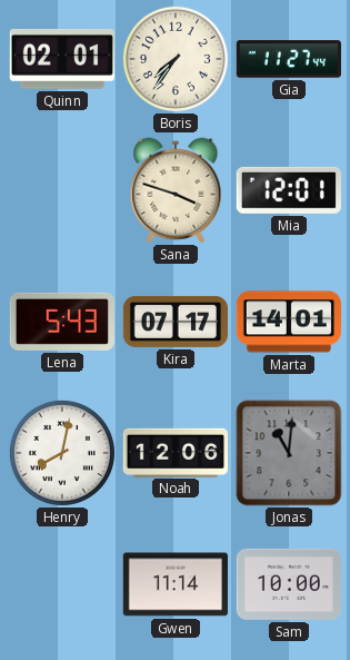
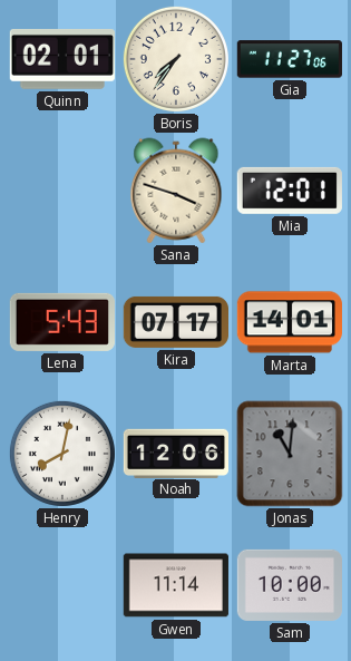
Gia: 11:27:44 -> 11:27:06 (290, 59)
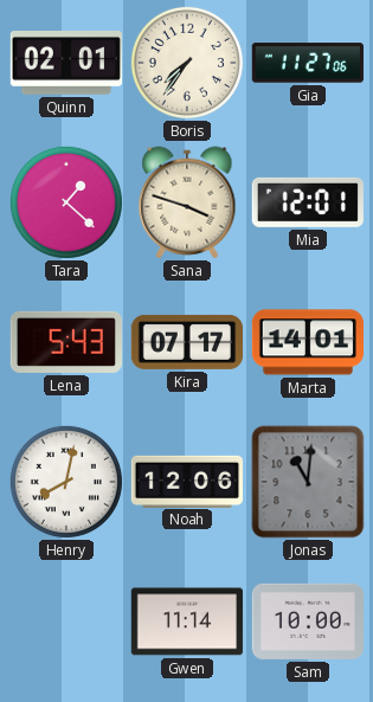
Tara: none -> 1:22 (66, 202)
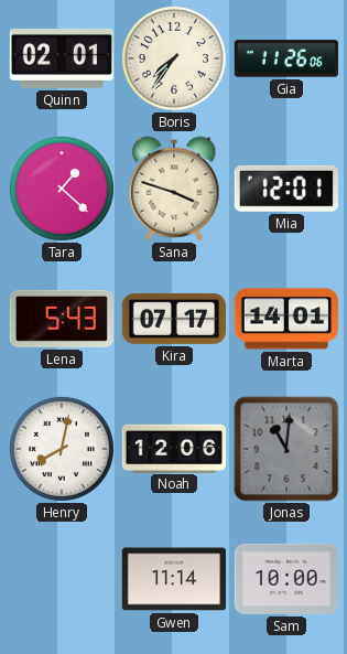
Gia: 11:27 -> 11:26 (286, 58)
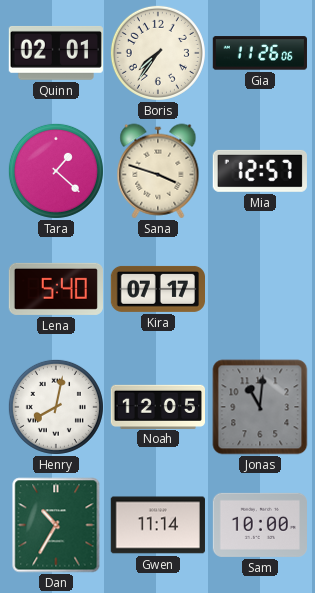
Mia: 12:01 -> 12:57 (260, 171)
Lena: 5:43 -> 5:40 (56, 289)
Marta: 14:01 -> none (286, 319)
Noah: 12:06 -> 12:05 (157, 406)
Dan: none -> 10:35 (56, 525)
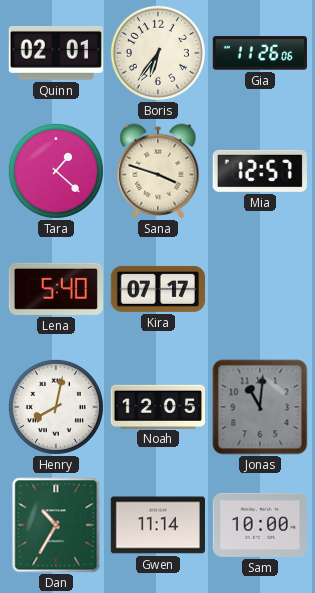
Boris: 7:36 -> 6:36 (158, 53)
